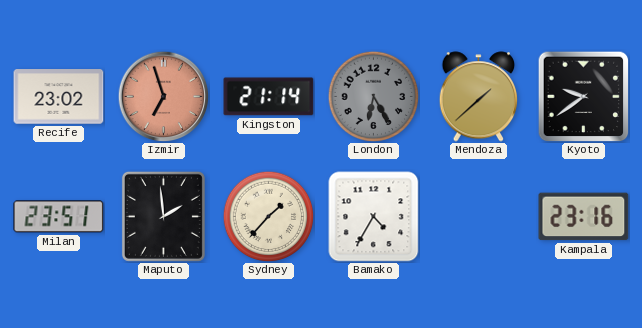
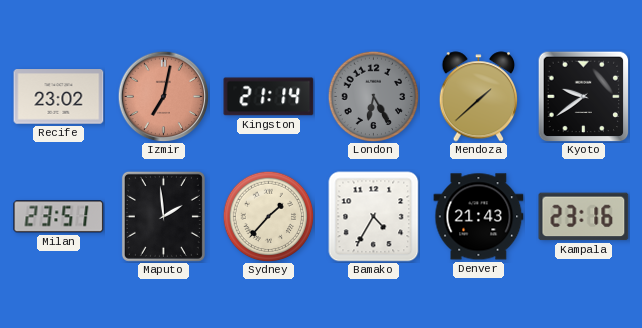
Izmir: 6:57 -> 7:02 (163, 96)
Denver: none -> 21:43 (479, 217)
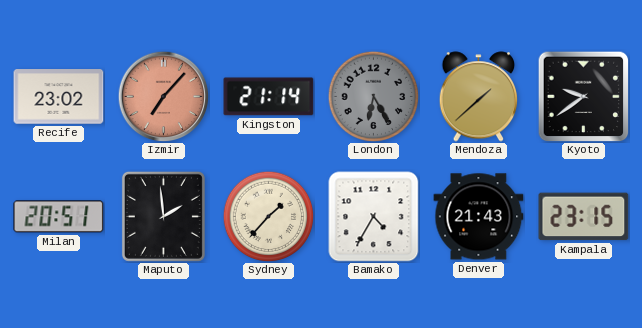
Izmir: 7:02 -> 7:07 (163, 96)
Milan: 23:51 -> 20:51 (59, 217)
Kampala: 23:16 -> 23:15 (584, 217)
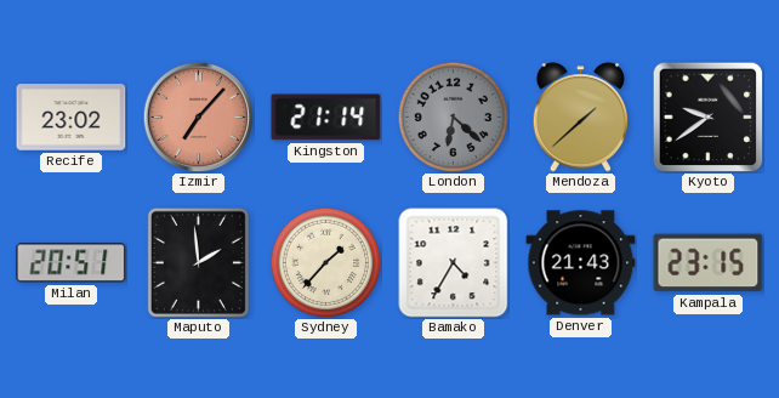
London: 6:25 -> 6:22 (453, 116)
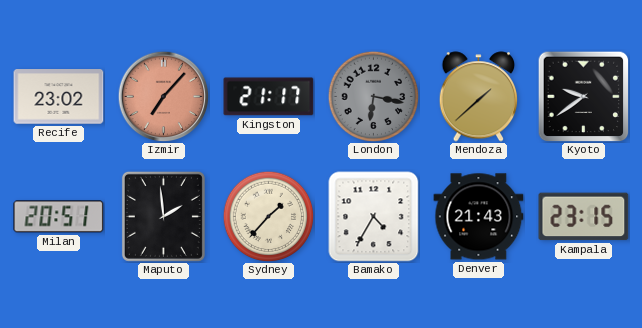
Kingston: 21:14 -> 21:17 (269, 97)
London: 6:22 -> 6:17 (373, 96)
